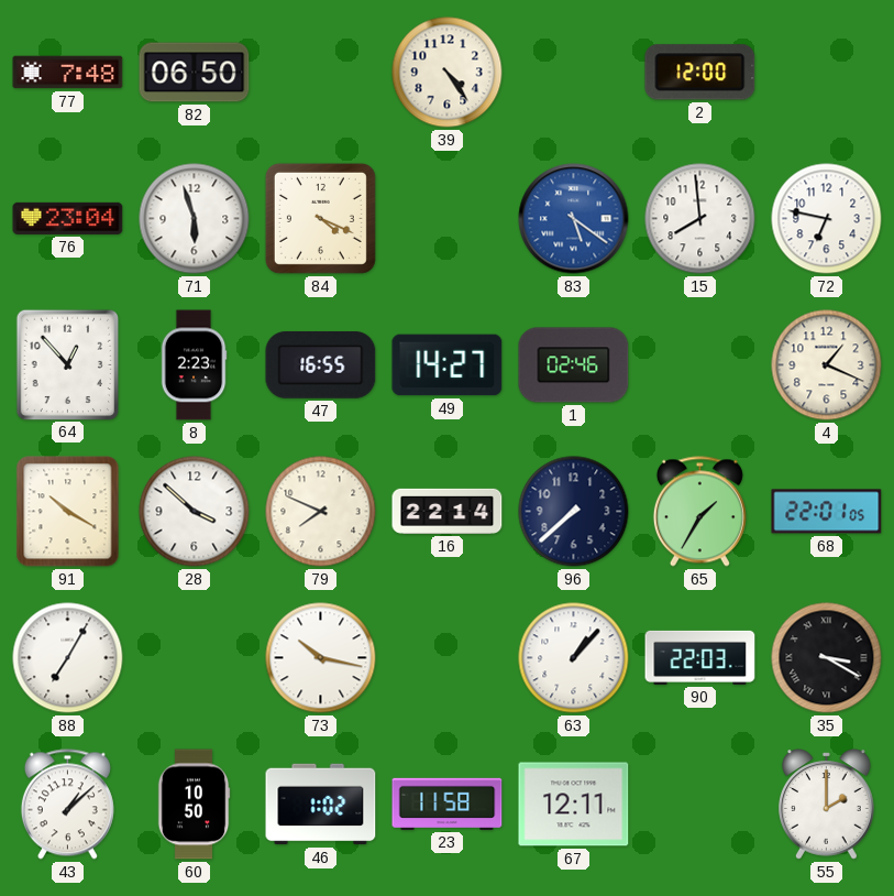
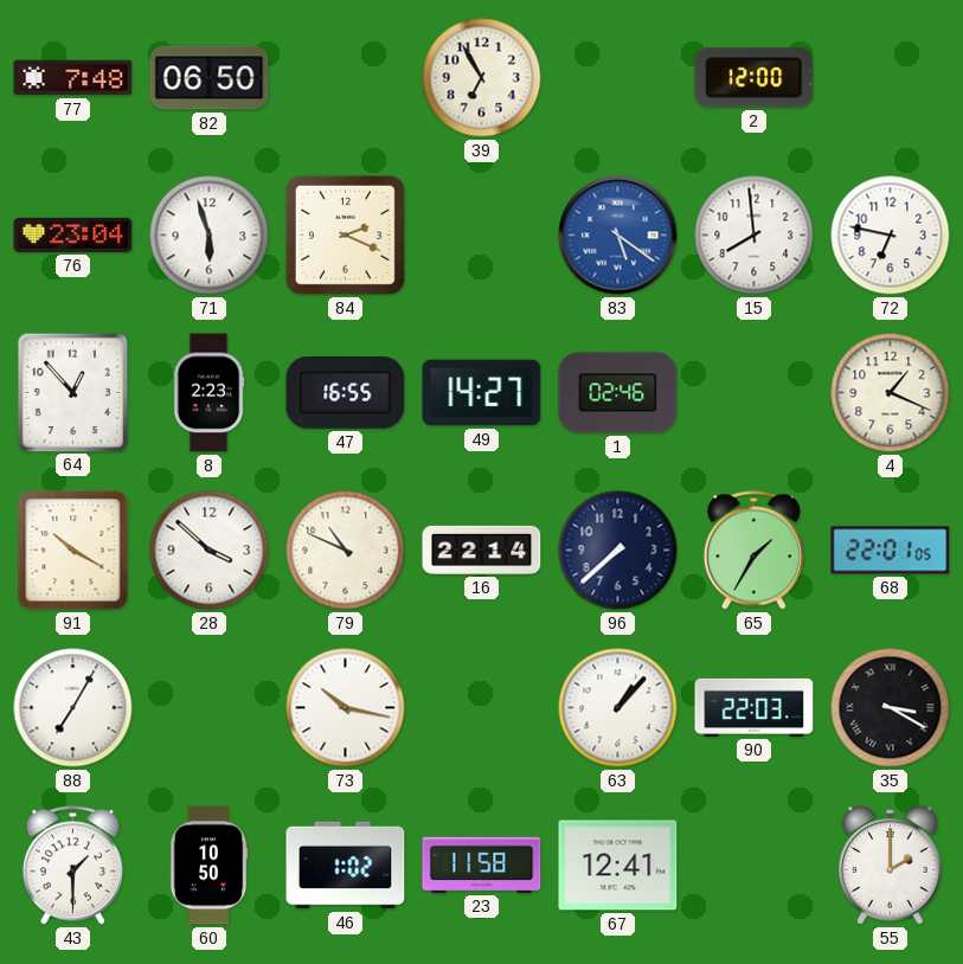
39: 4:24 -> 6:55 (482, 78)
84: 4:19 -> 2:19 (345, 234)
79: 7:49 -> 10:49 (346, 551)
43: 1:08 -> 1:30 (72, 866)
67: 12:11 -> 12:41 (618, 866)
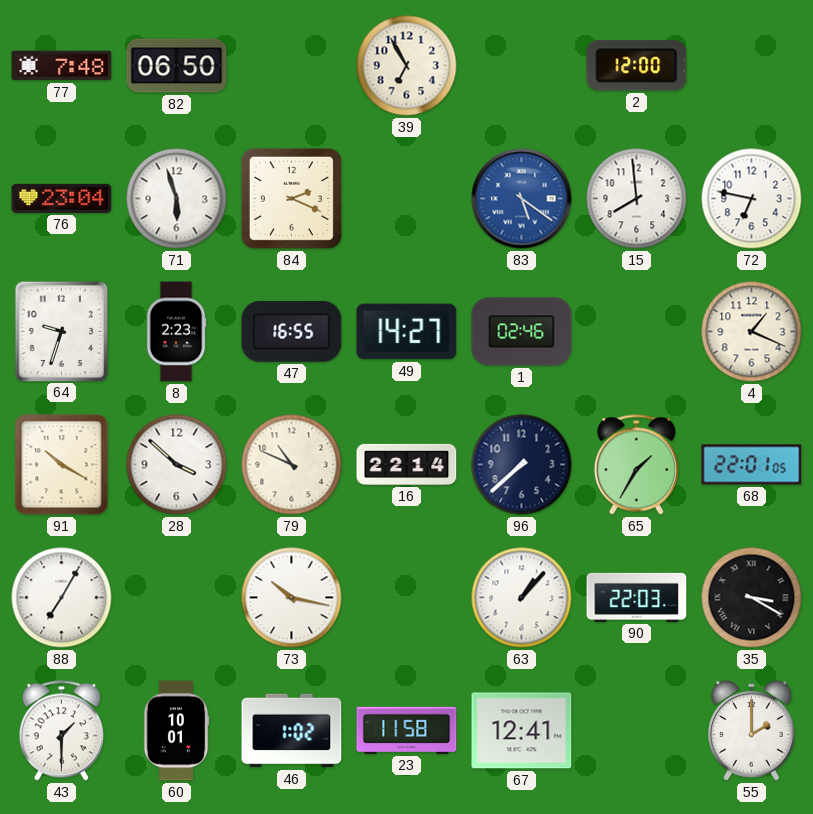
64: 12:53 -> 9:33 (61, 331)
60: 10:50 -> 10:01 (176, 731)
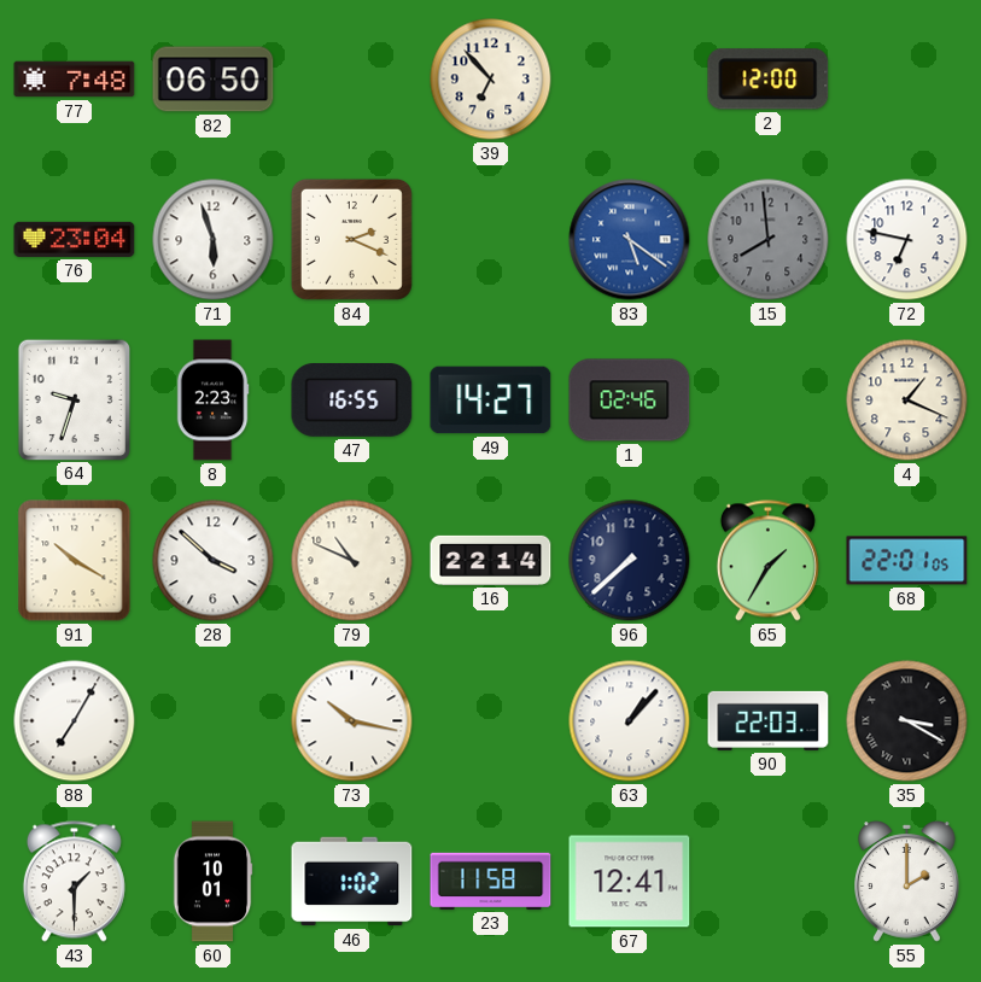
39: 6:55 -> 6:53 (491, 80)
15 dial: white -> grey (769, 240)
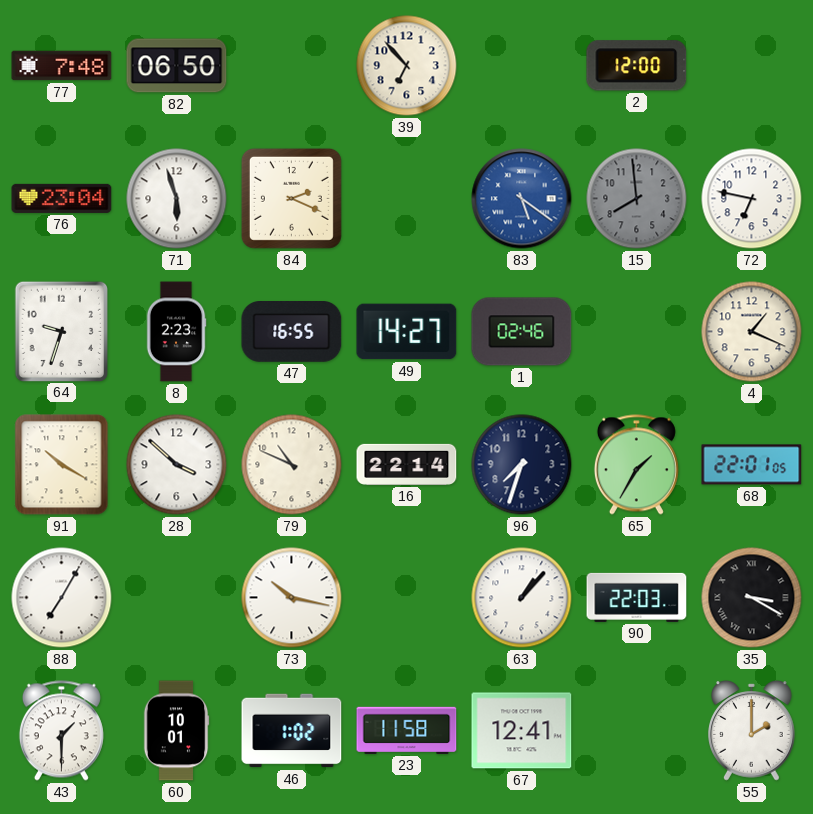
96: 7:38 -> 7:33 (522, 465)
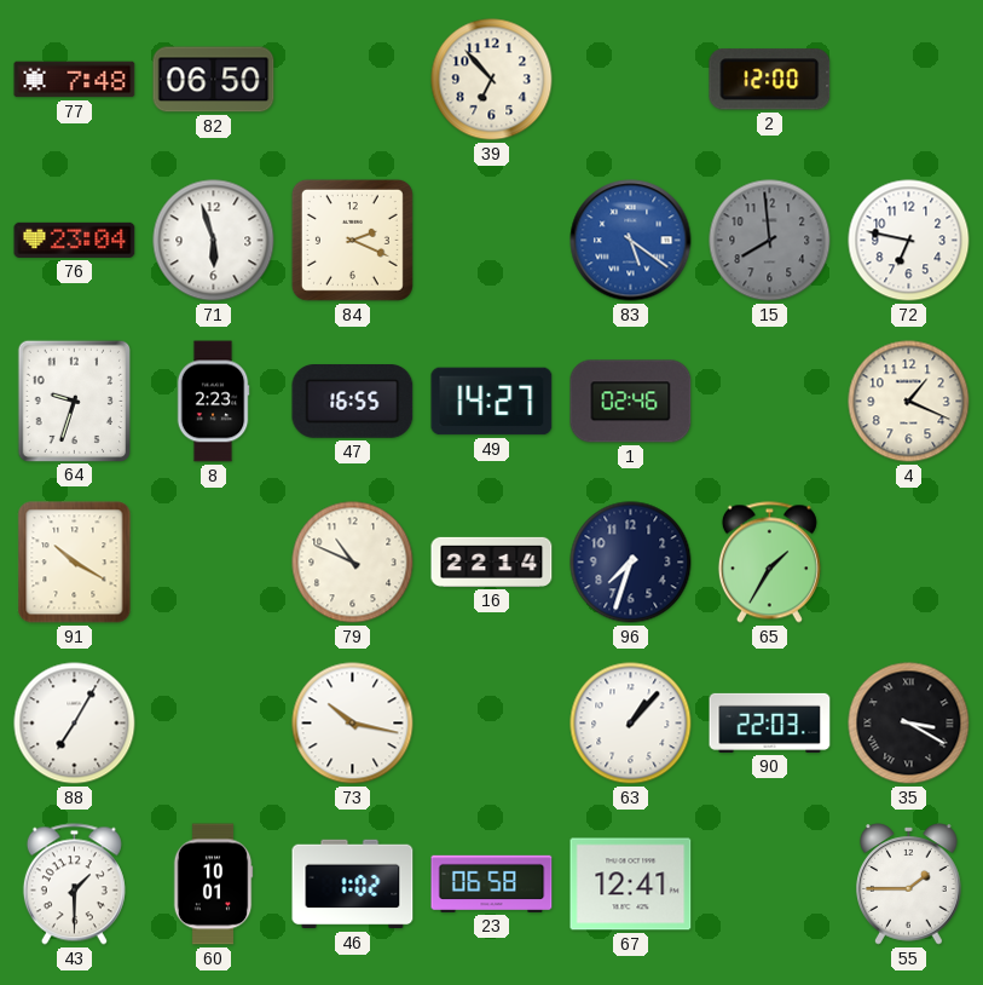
28: 3:52 -> none (177, 465)
68: 22:01 -> none (752, 465)
23: 11:58 -> 06:58 (492, 883)
55: 2:00 -> 1:45 (909, 885)
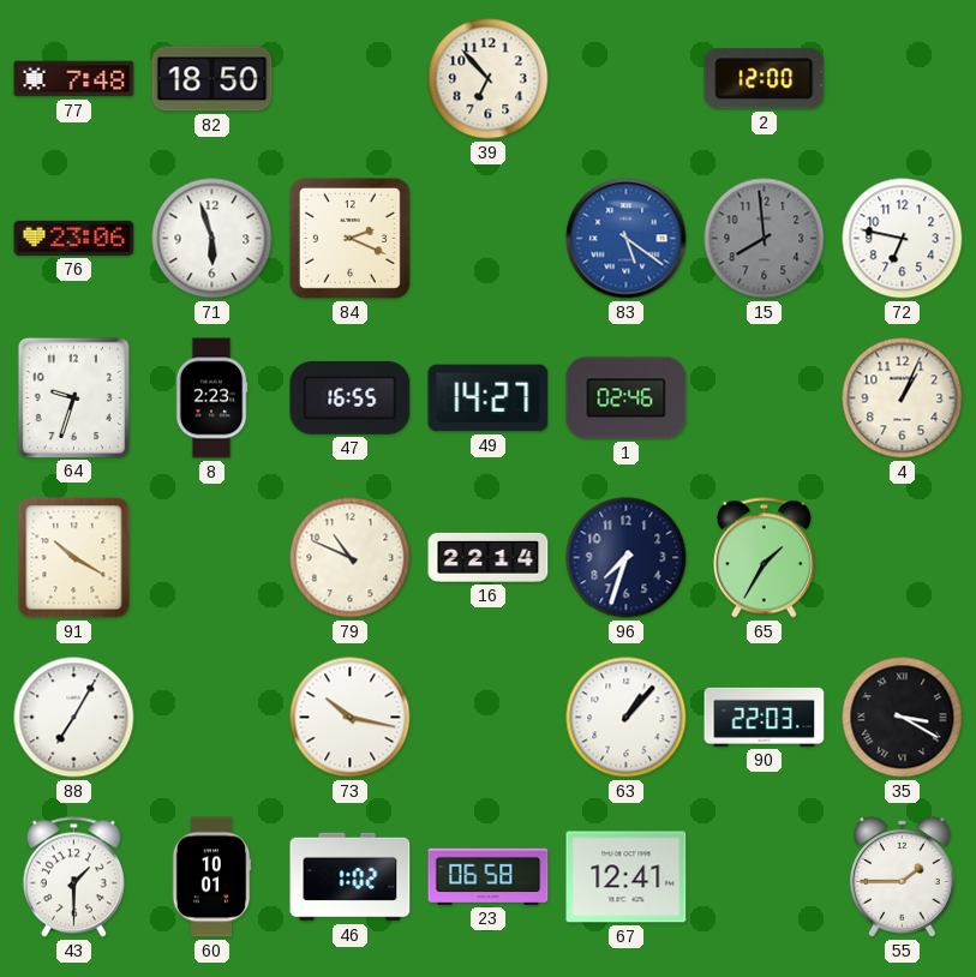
82: 06:50 -> 18:50 (212, 79)
76: 23:04 -> 23:06 (74, 238)
4: 1:19 -> 1:04 (903, 398)
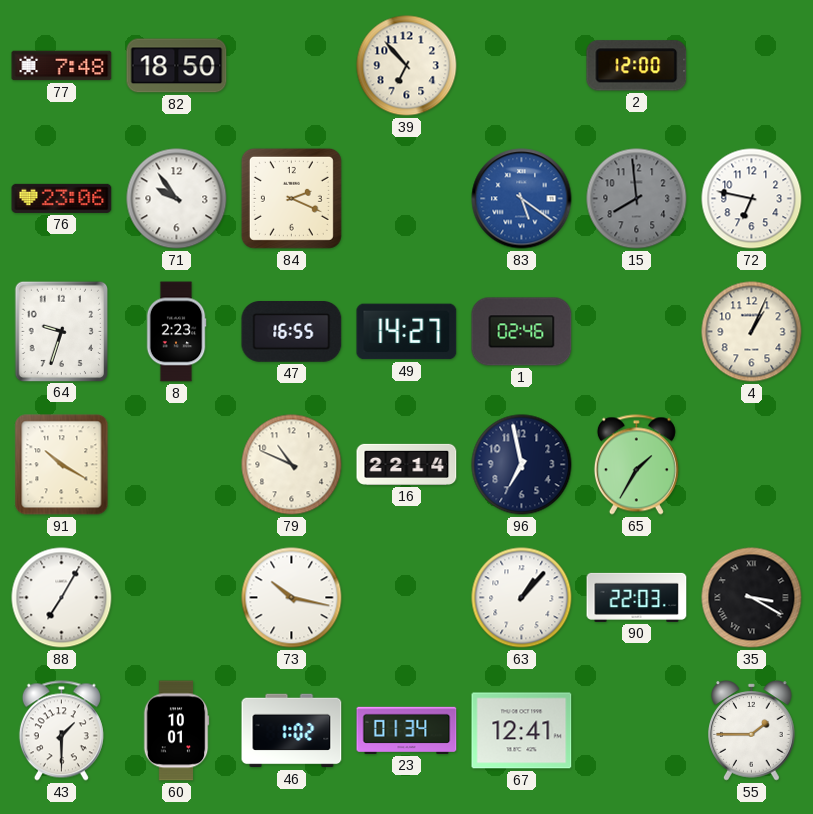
71: 5:57 -> 9:54 (177, 199)
96: 7:33 -> 6:58 (522, 465)
23: 06:58 -> 01:34 (407, 730)
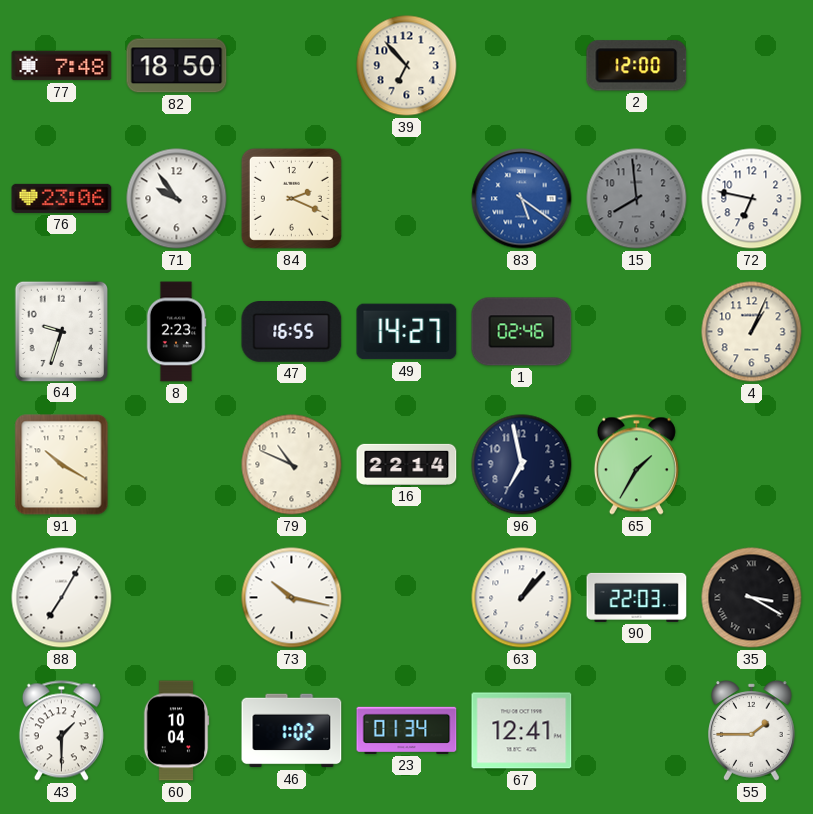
60: 10:01 -> 10:04 (176, 731)
